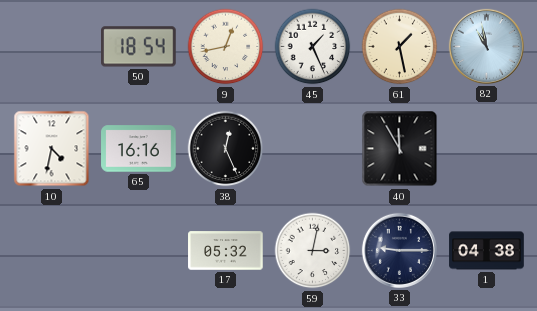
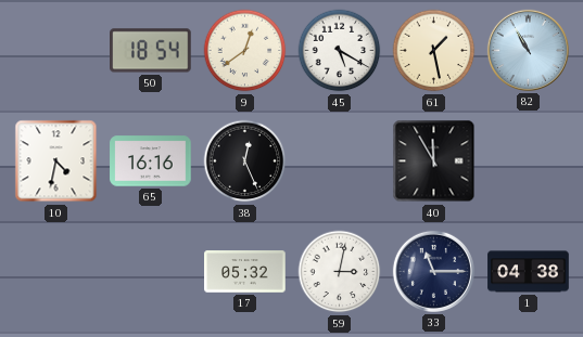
9: 12:43 -> 12:39 (245, 51)
45: 1:26 -> 5:20 (340, 51)
82: 10:58 -> 10:55 (528, 50)
33: 9:15 -> 11:15 (433, 271)
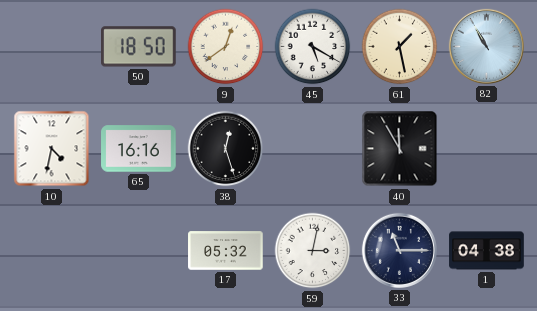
50: 18:54 -> 18:50 (139, 47)
38: 12:26 -> 12:27 (226, 149)
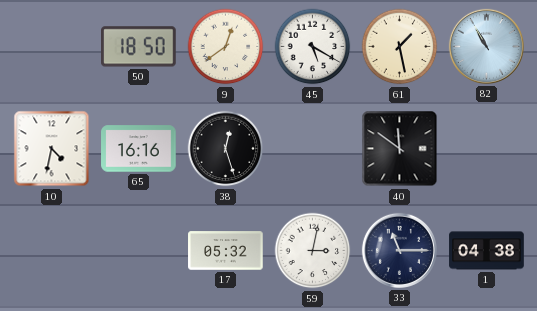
40: 11:55 -> 11:51 (400, 149)
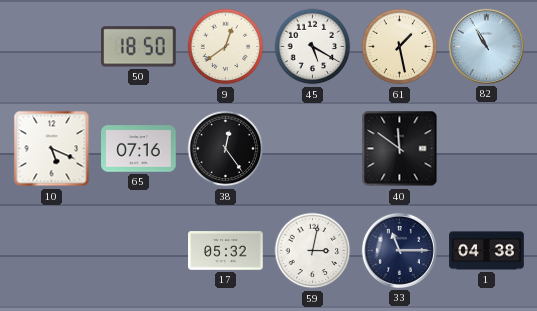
10: 4:32 -> 5:19 (52, 149)
65: 16:16 -> 07:16 (139, 149)
38: 12:27 -> 12:24 (226, 149)
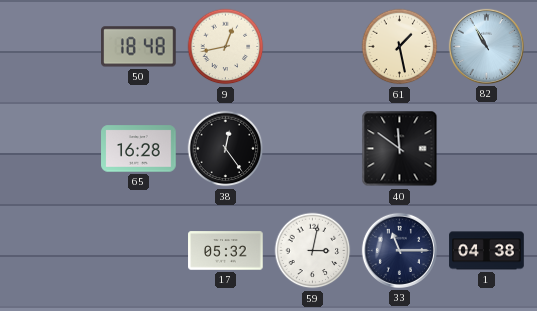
50: 18:50 -> 18:48 (139, 47)
9: 12:39 -> 12:43 (226, 47)
45: 5:20 -> none (313, 47)
10: 5:19 -> none (52, 149)
65: 07:16 -> 16:28 (139, 149)
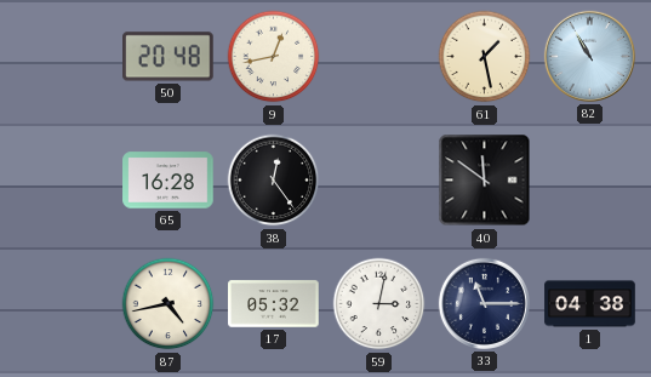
50: 18:48 -> 20:48 (169, 57)
87: none -> 4:43 (169, 304)
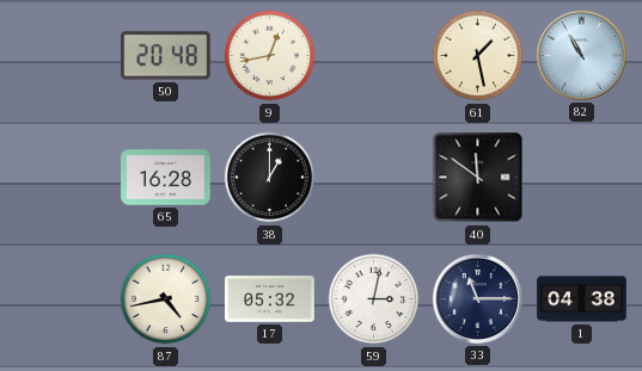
38: 12:24 -> 1:00 (270, 178)
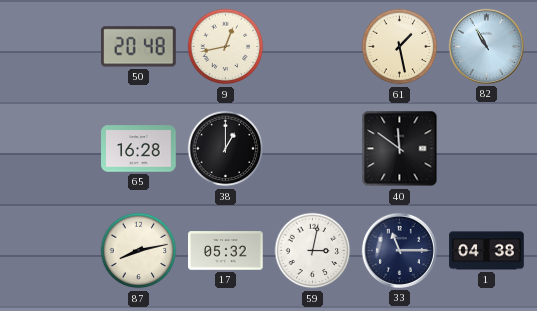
87: 4:43 -> 8:13 (139, 251)
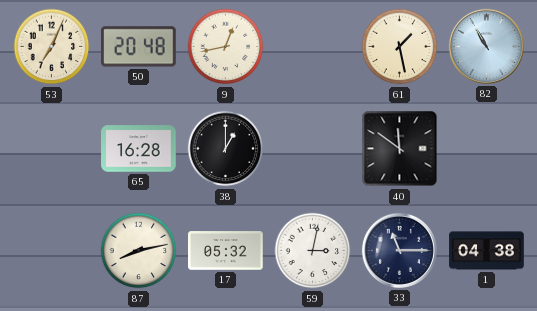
53: none -> 7:04 (52, 47)
